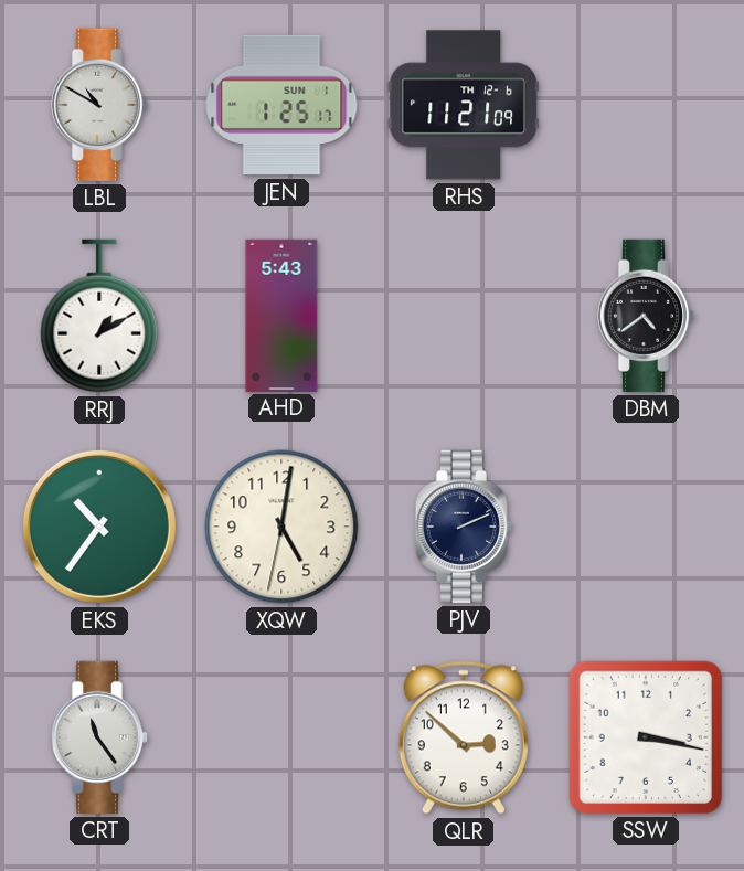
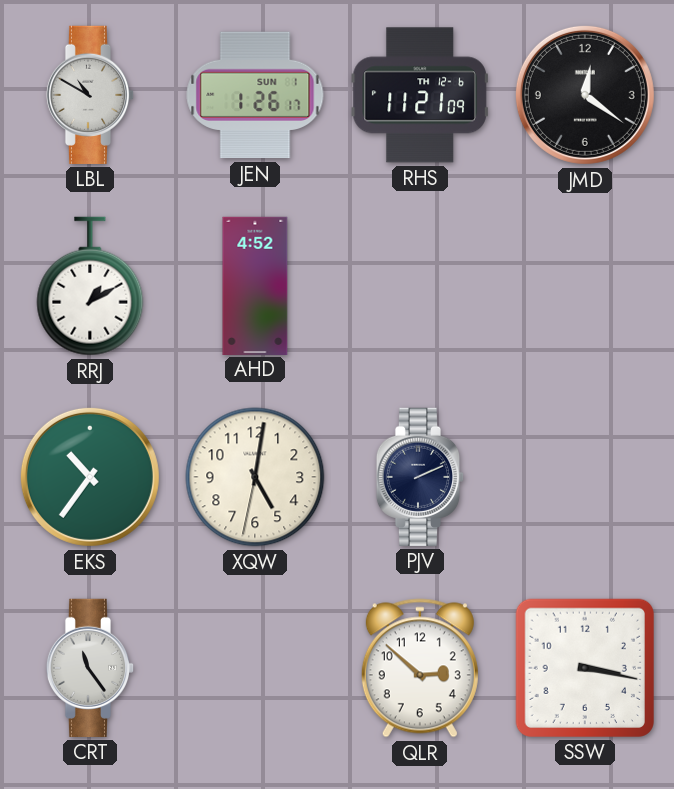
JEN: 1:25 -> 1:26 (255, 95)
JMD: none -> 12:21 (585, 95)
AHD: 5:43 -> 4:52 (255, 285)
DBM: 4:39 -> none (646, 316)
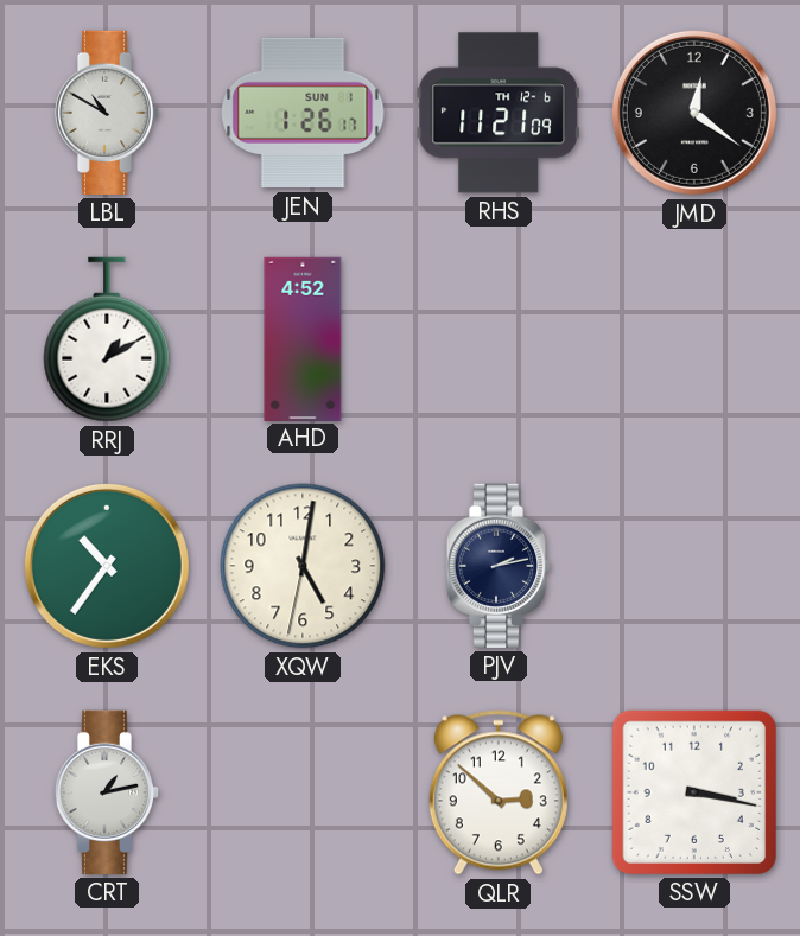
PJV: 2:11 -> 2:13 (499, 566)
CRT: 11:24 -> 1:13 (107, 792)
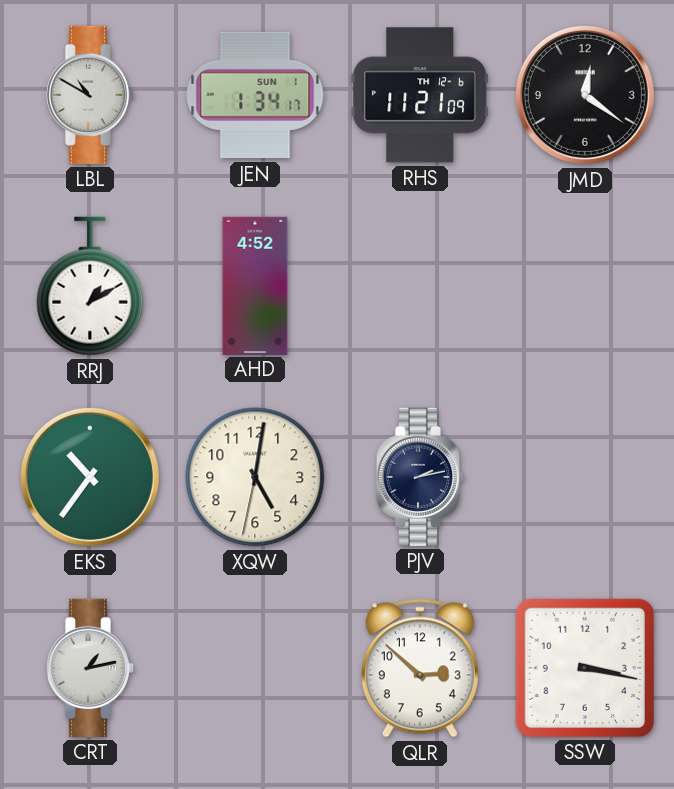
JEN: 1:26 -> 1:34 (255, 95)
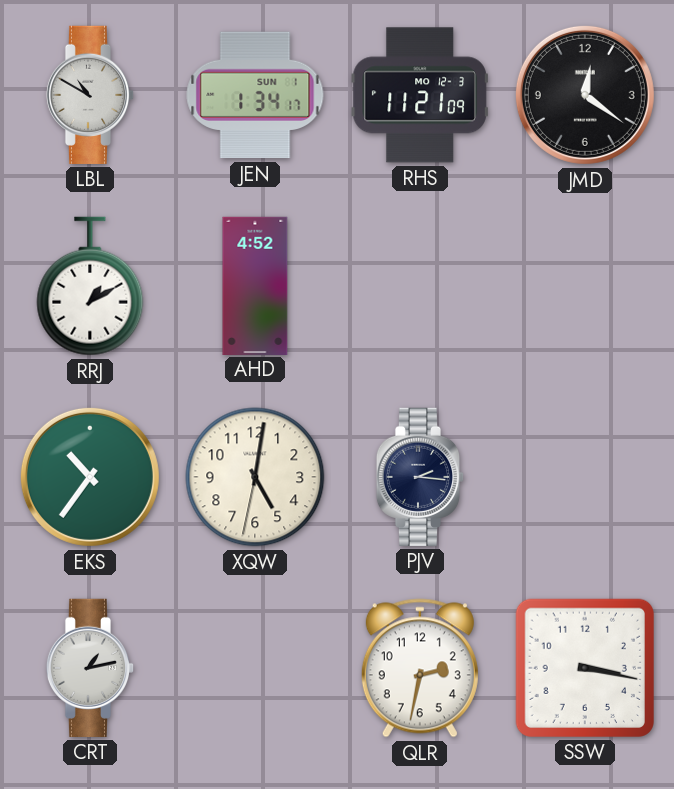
RHS date: TH 12-6 -> MO 12-3 (420, 95)
PJV: 2:13 -> 2:16 (420, 477)
QLR: 2:52 -> 2:32 (420, 668)
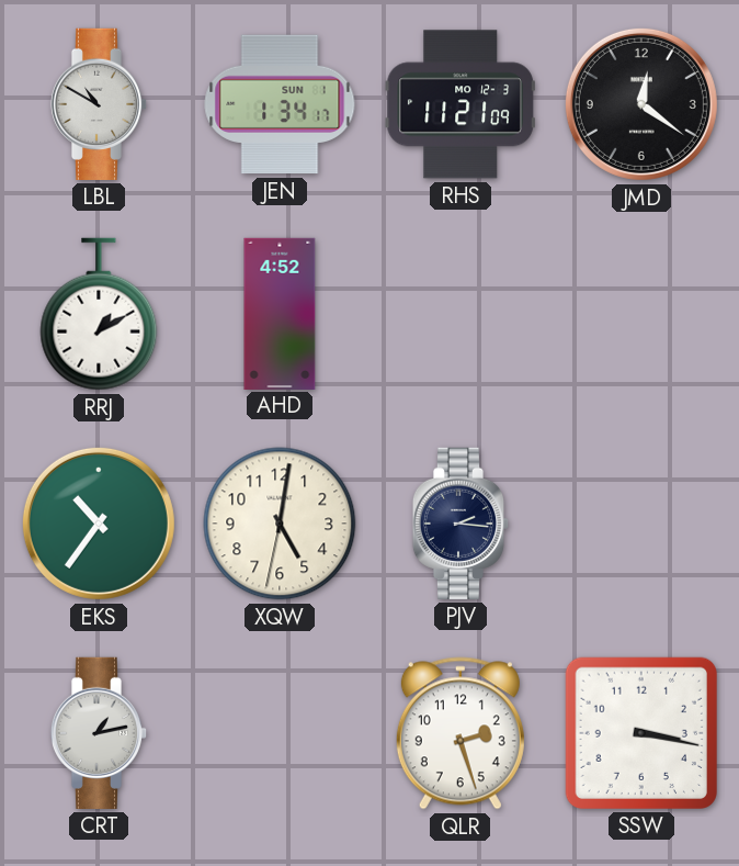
QLR: 2:32 -> 2:27 (461, 733)
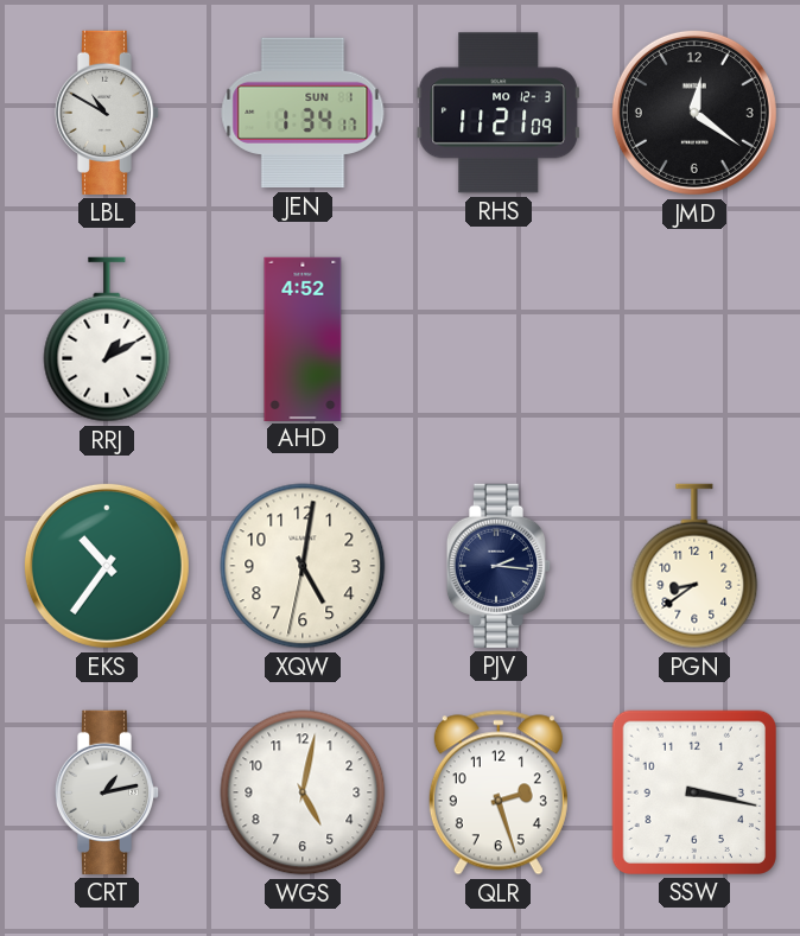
PGN: none -> 8:39 (694, 566)
WGS: none -> 5:02 (303, 792)
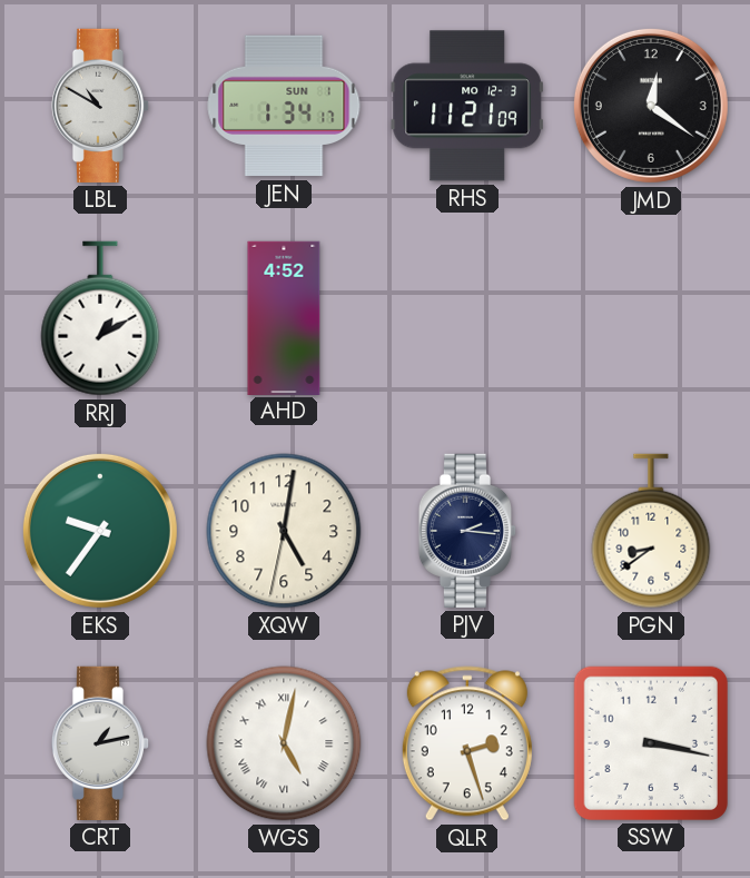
EKS: 10:36 -> 9:36 (100, 531)
WGS numerals: Arabic -> Roman (284, 743)
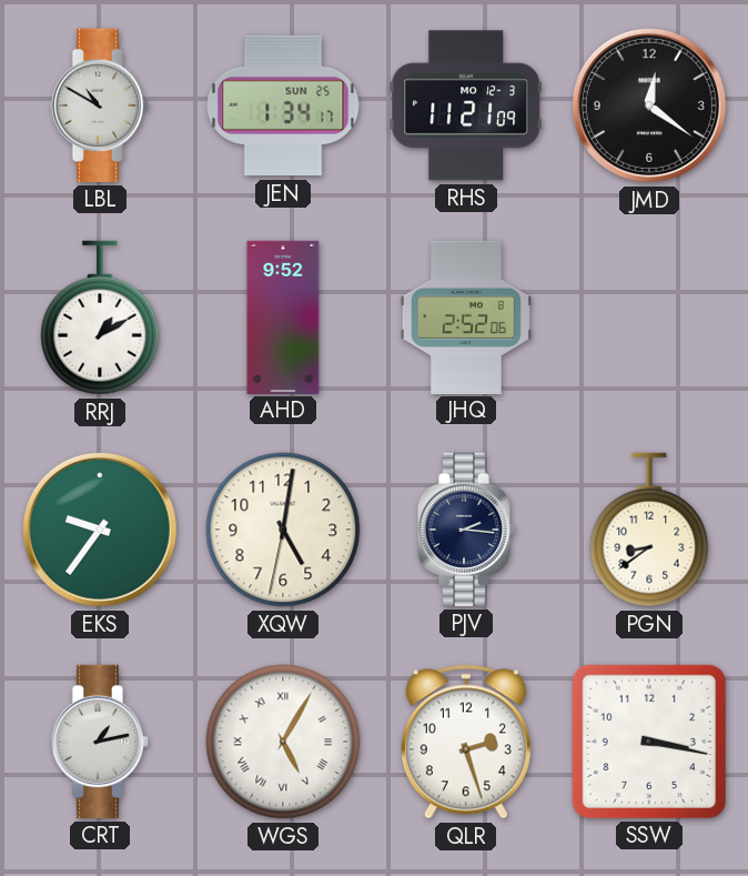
JEN date: SUN 1 -> SUN 25 (283, 105)
AHD: 4:52 -> 9:52 (283, 316)
JHQ: none -> 2:52 (466, 316)
WGS: 5:02 -> 5:05 (283, 742)
